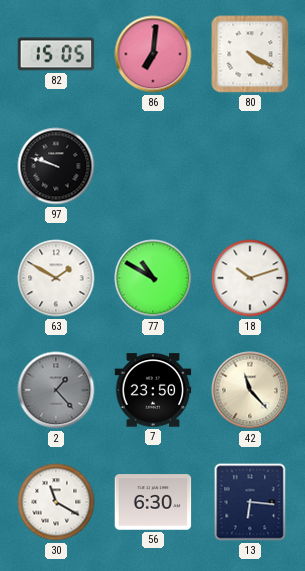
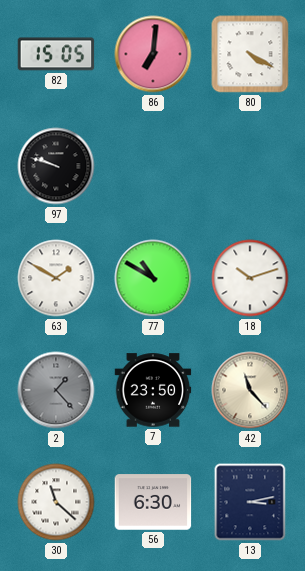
30: 11:20 -> 11:22 (56, 502)
13: 6:16 -> 3:13 (250, 502)
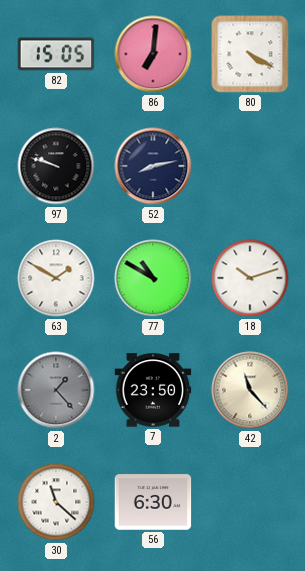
52: none -> 8:13 (153, 166)
13: 3:13 -> none (250, 502)
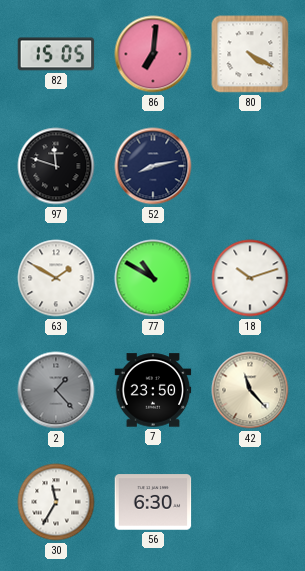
97: 9:48 -> 11:48 (56, 166)
30: 11:22 -> 11:35 (56, 502)
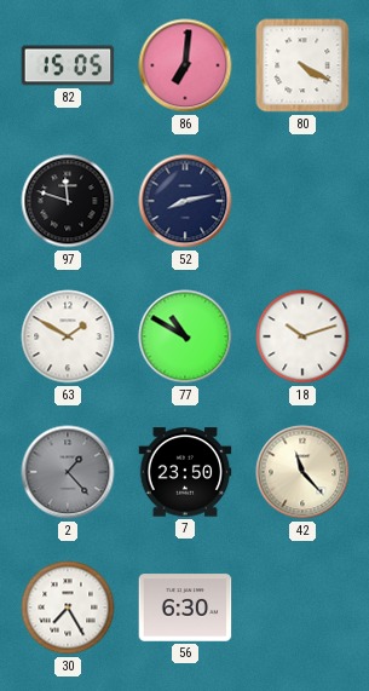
30: 11:35 -> 7:25 (68, 607)
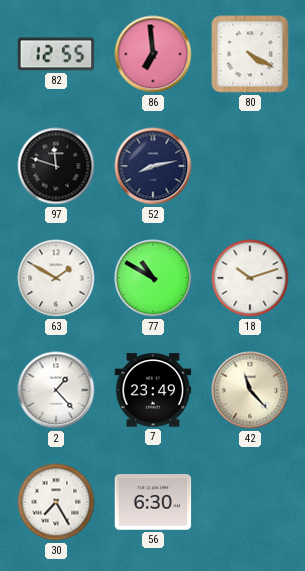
82: 15:05 -> 12:55 (56, 54)
86: 7:01 -> 6:59 (153, 54)
2 dial: grey -> white (56, 390)
7: 23:50 -> 23:49 (153, 390)
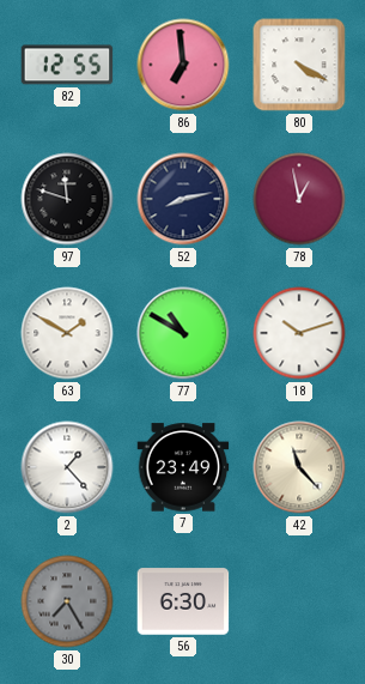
78: none -> 12:58 (299, 199)
30 dial: white -> grey (67, 601)
